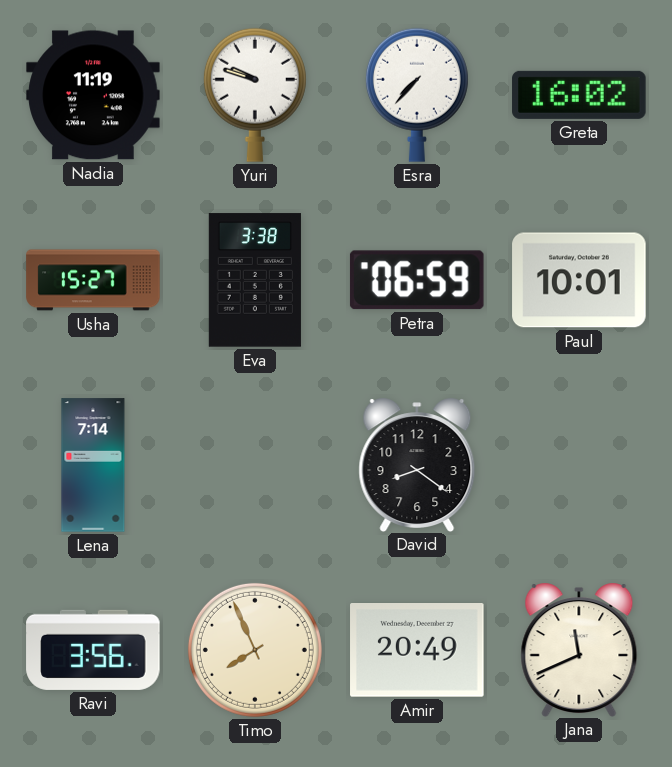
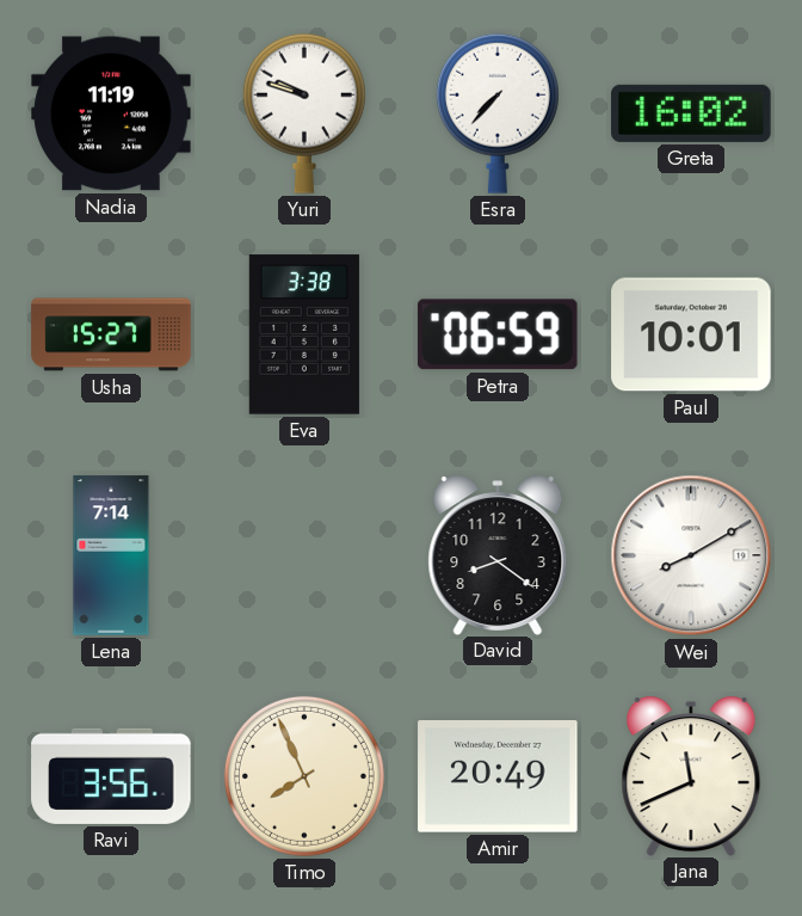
Wei: none -> 8:10 (691, 555)
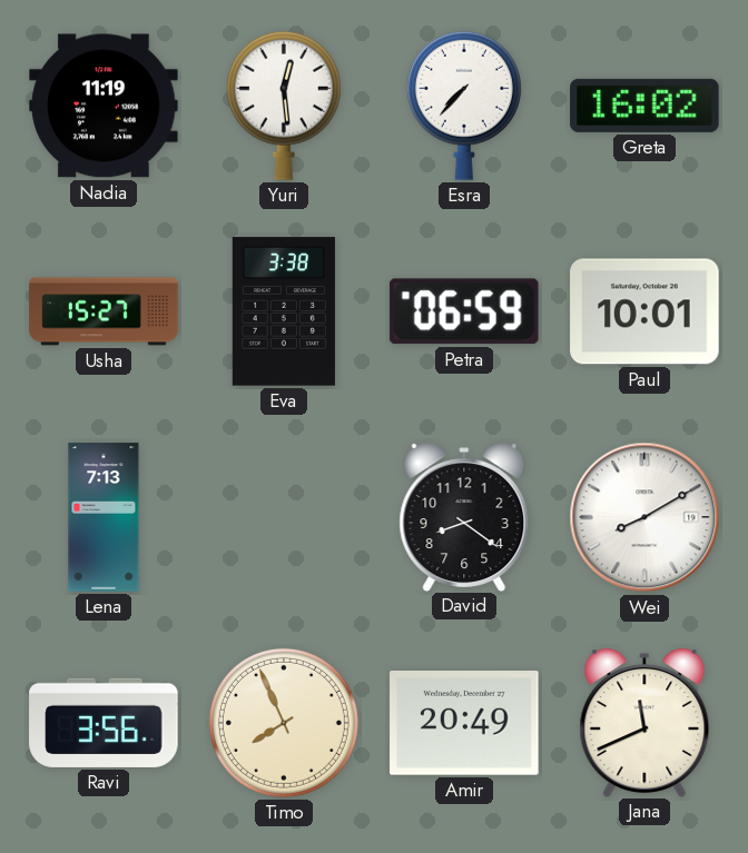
Yuri: 9:48 -> 12:29 (284, 106)
Lena: 7:14 -> 7:13 (104, 517)
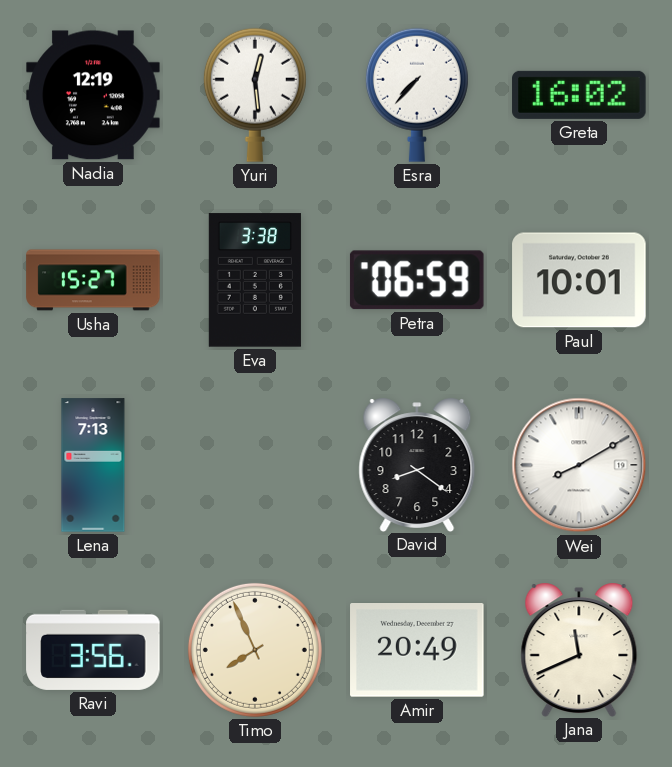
Nadia: 11:19 -> 12:19 (93, 95)
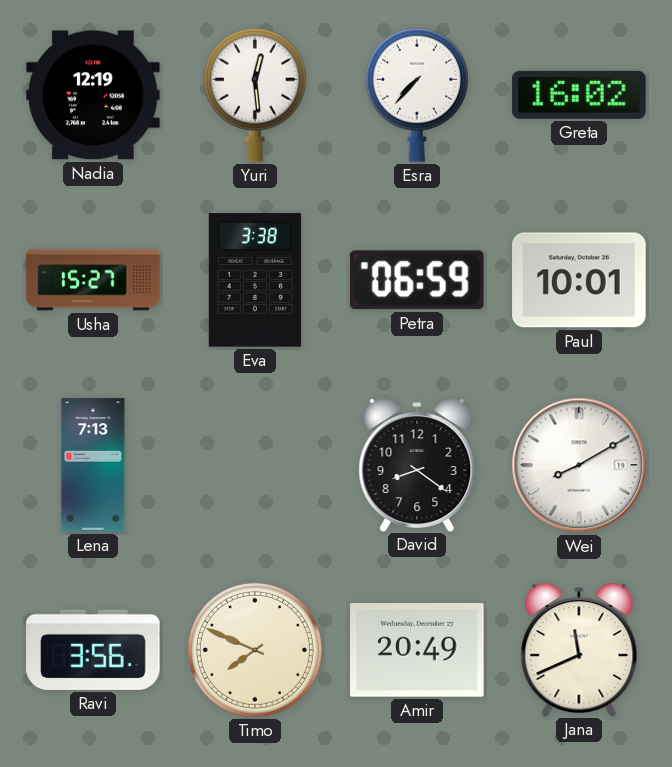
Timo: 7:56 -> 7:49 (255, 650)
